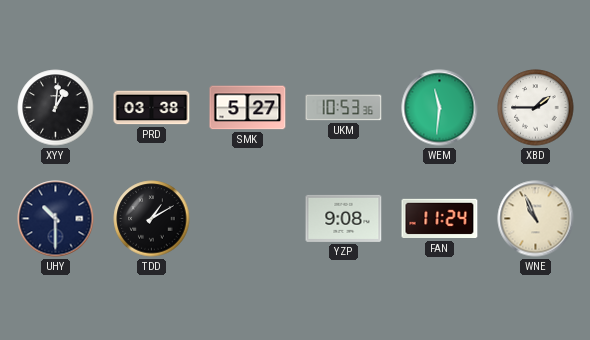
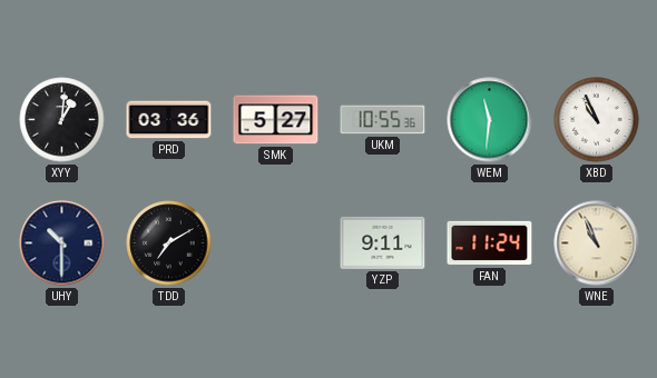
PRD: 03:38 -> 03:36 (169, 120)
UKM: 10:53 -> 10:55 (383, 120)
XBD: 1:45 -> 10:56 (597, 120)
TDD: 1:10 -> 7:10 (169, 243)
YZP: 9:08 -> 9:11 (383, 242)
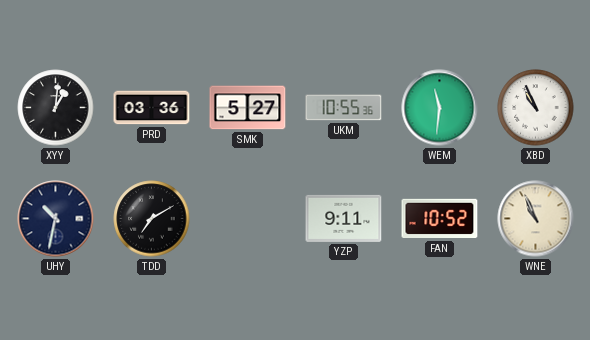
UHY: 10:30 -> 10:32 (56, 219)
FAN: 11:24 -> 10:52 (440, 219)
